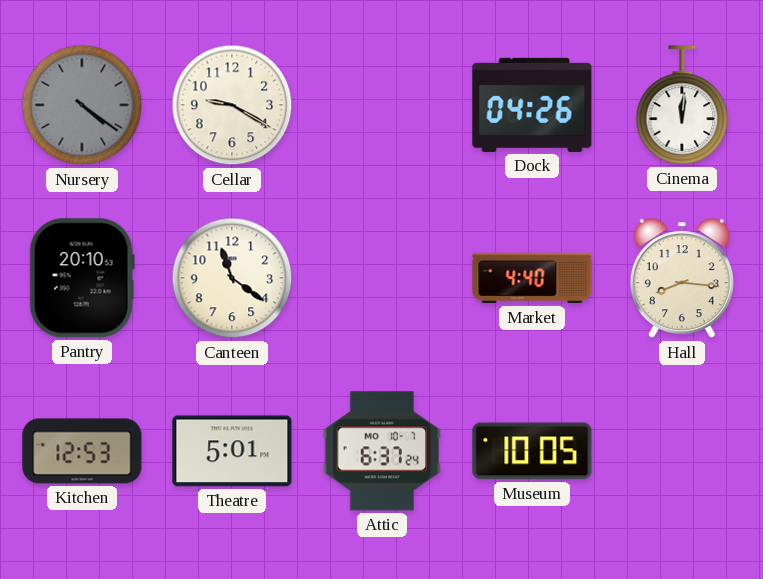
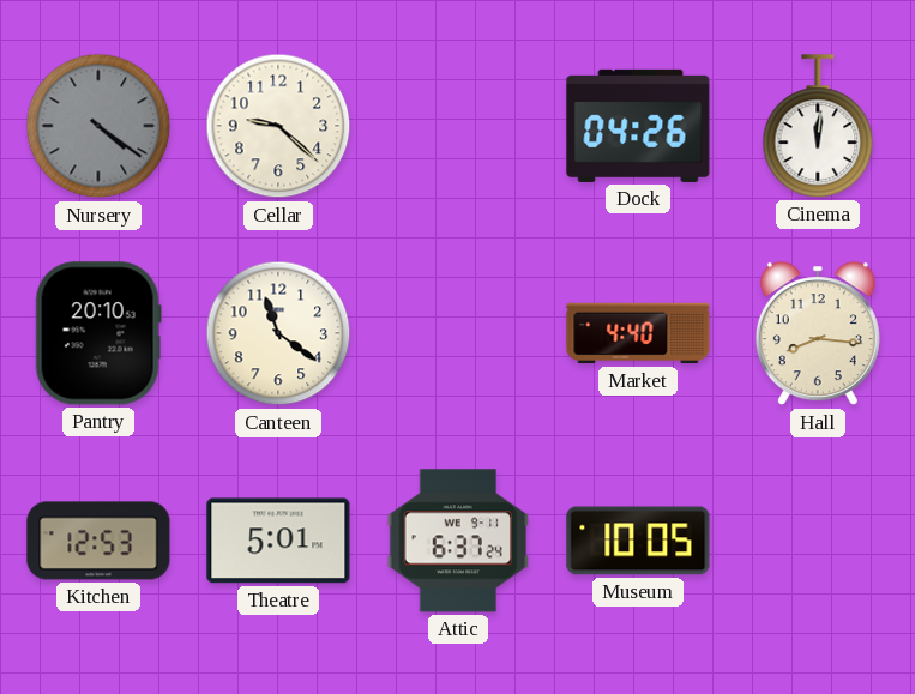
Cellar: 9:20 -> 9:22 (278, 126)
Attic date: MO 10-7 -> WE 9-11 (458, 541)
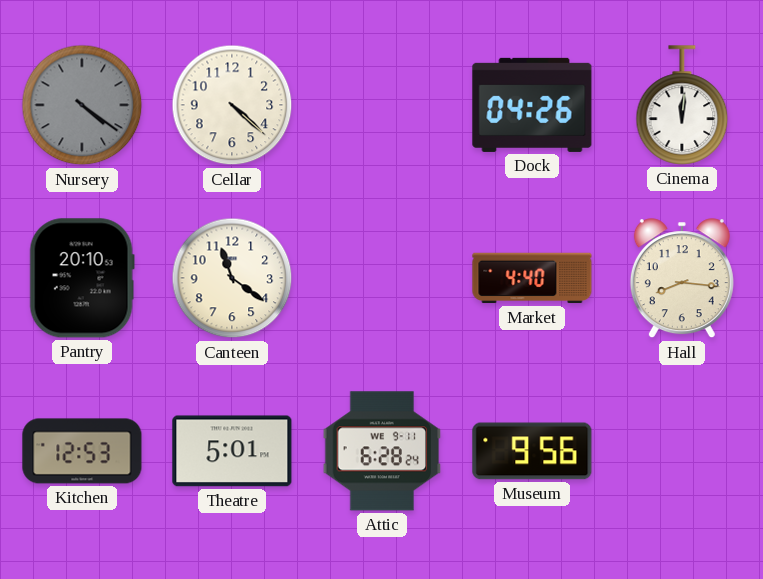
Cellar: 9:22 -> 4:22 (232, 105)
Attic: 6:37 -> 6:28 (382, 451)
Museum: 10:05 -> 9:56 (532, 451)
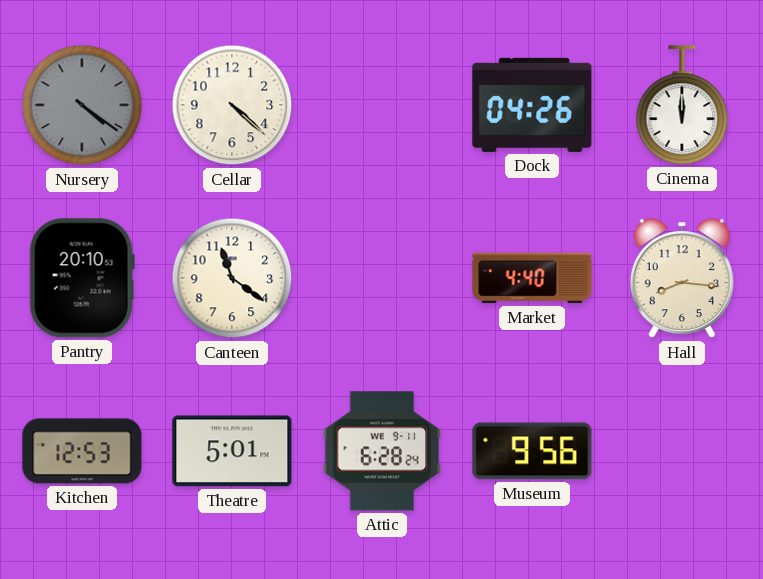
Cinema: 12:01 -> 12:00 (682, 105)
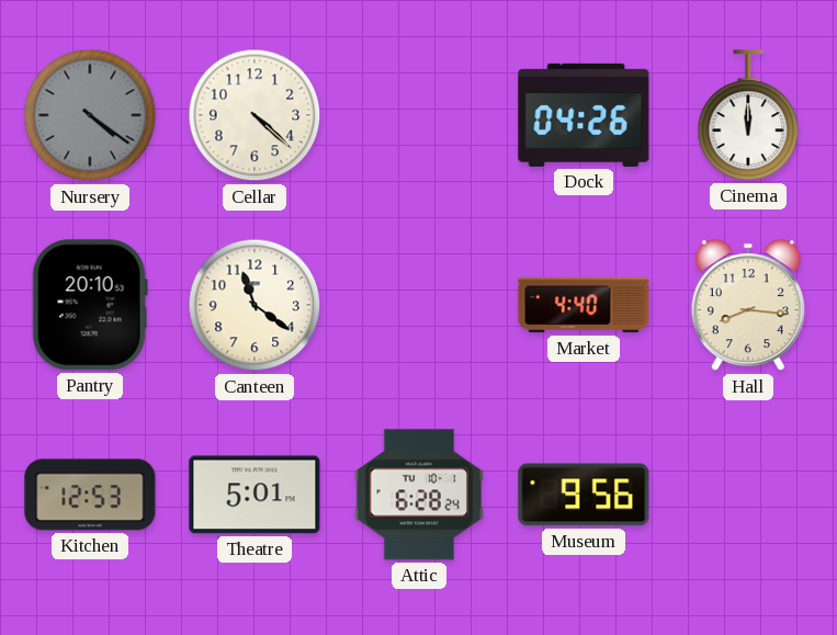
Attic date: WE 9-11 -> TU 10-1 (419, 495)
